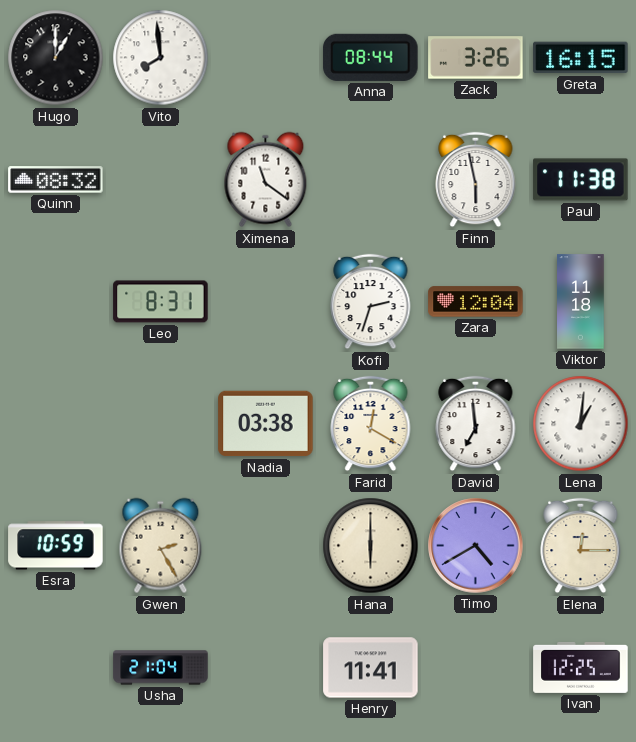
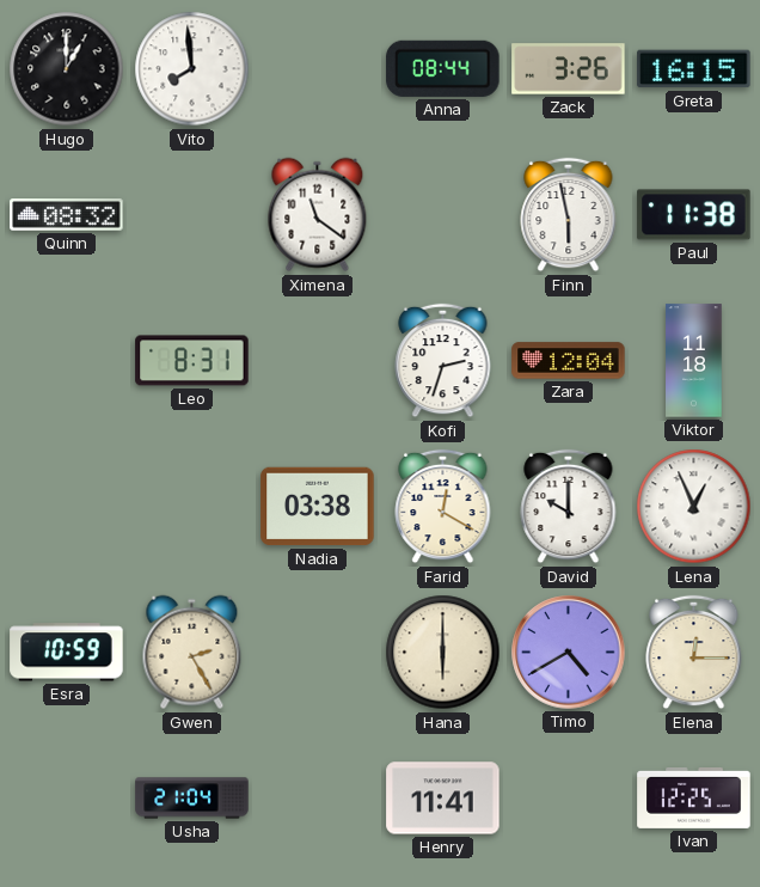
David: 6:59 -> 10:00 (569, 507)
Lena: 1:01 -> 12:56 (694, 507)
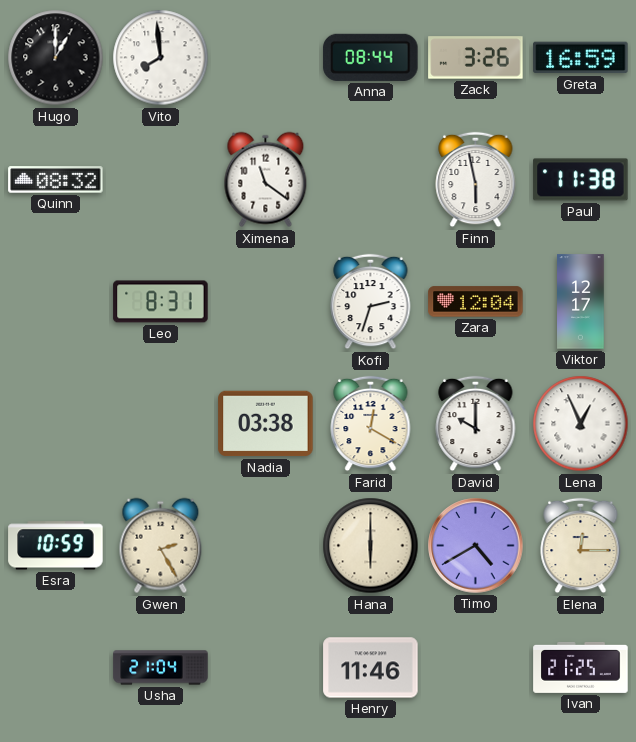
Greta: 16:15 -> 16:59 (581, 58)
Viktor: 11:18 -> 12:17 (581, 302)
Henry: 11:41 -> 11:46 (371, 668)
Ivan: 12:25 -> 21:25 (581, 667)
